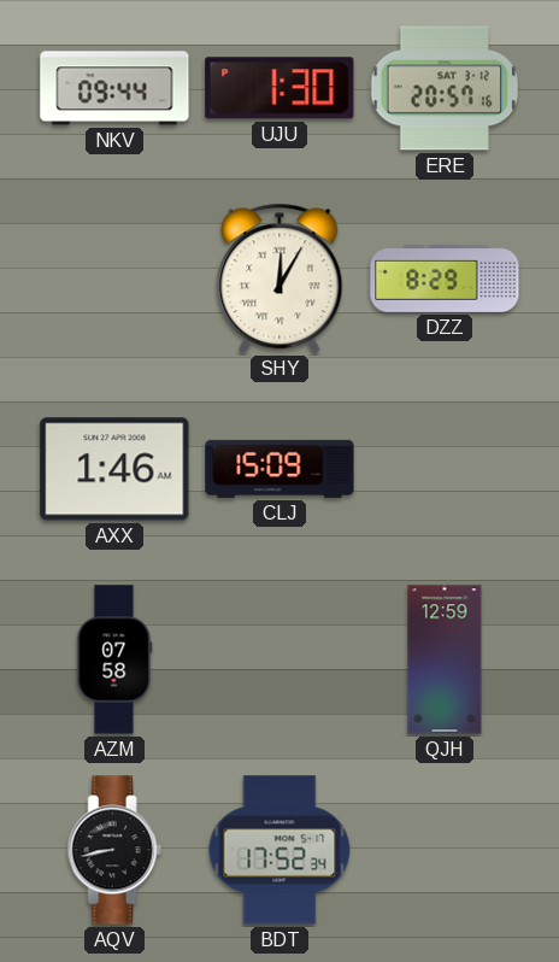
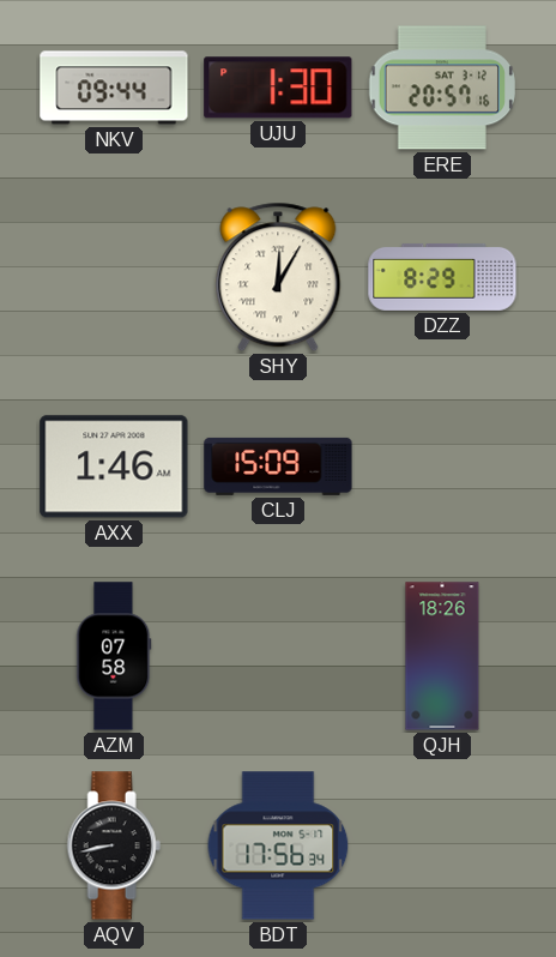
QJH: 12:59 -> 18:26 (442, 656)
BDT: 17:52 -> 17:56 (278, 845)
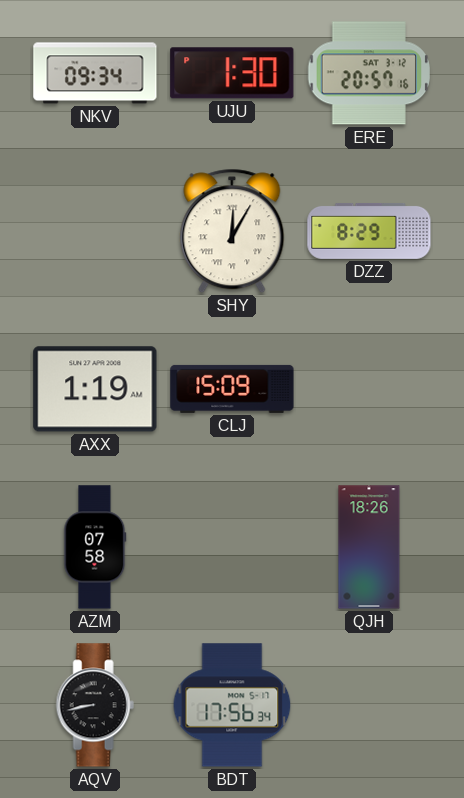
NKV: 09:44 -> 09:34 (95, 73)
AXX: 1:46 -> 1:19 (95, 389)
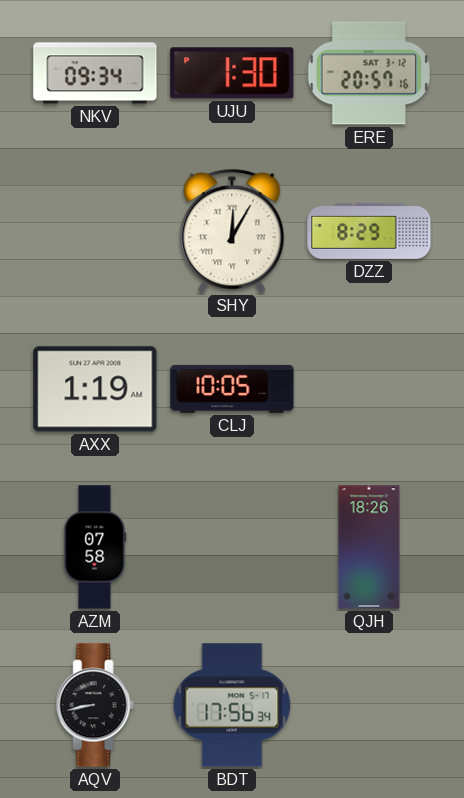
CLJ: 15:09 -> 10:05 (232, 389)
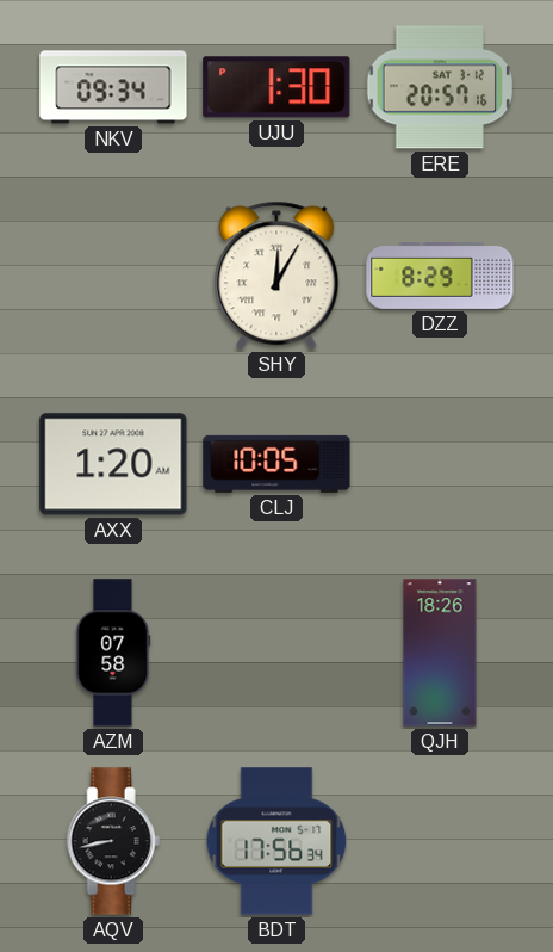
AXX: 1:19 -> 1:20 (113, 464)
